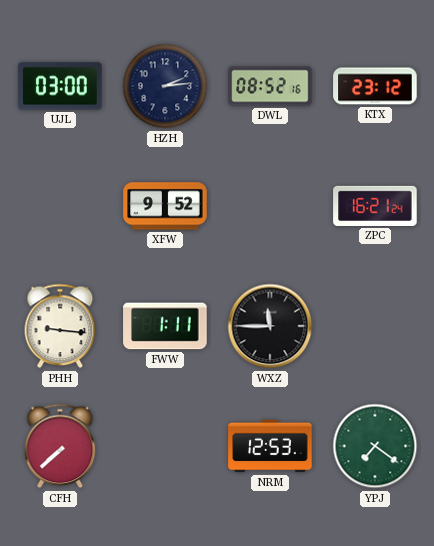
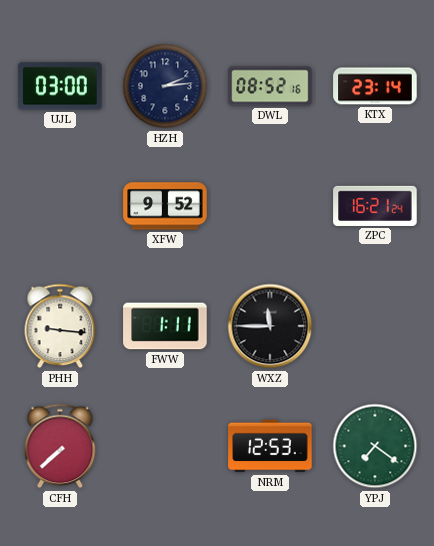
KTX: 23:12 -> 23:14 (375, 86)
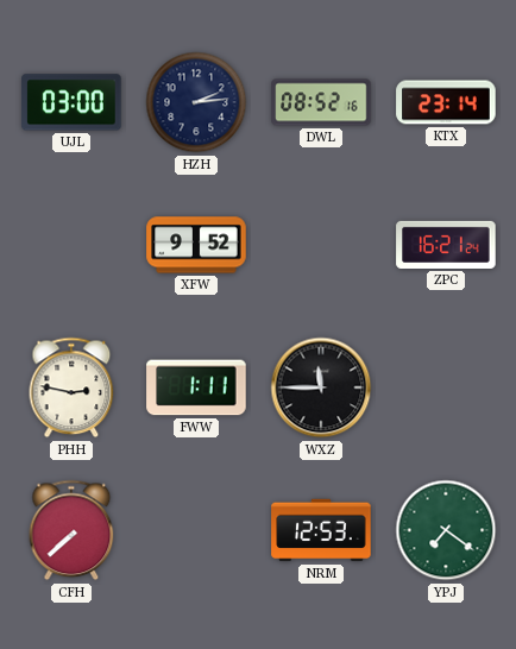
PHH: 9:16 -> 2:47 (71, 387)
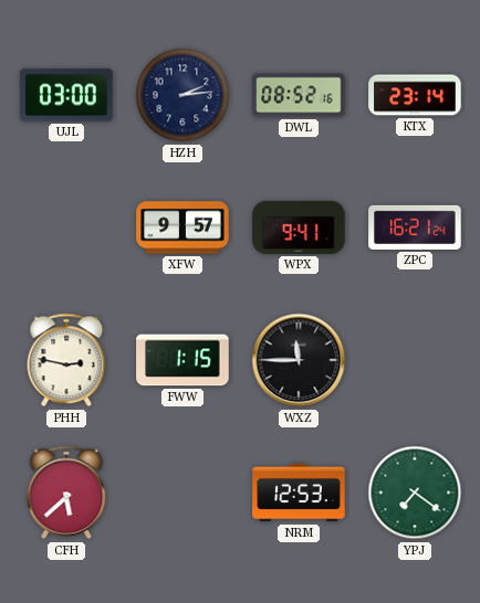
XFW: 9:52 -> 9:57 (182, 228)
WPX: none -> 9:41 (299, 228)
FWW: 1:11 -> 1:15 (182, 360)
CFH: 7:38 -> 5:38 (66, 493)
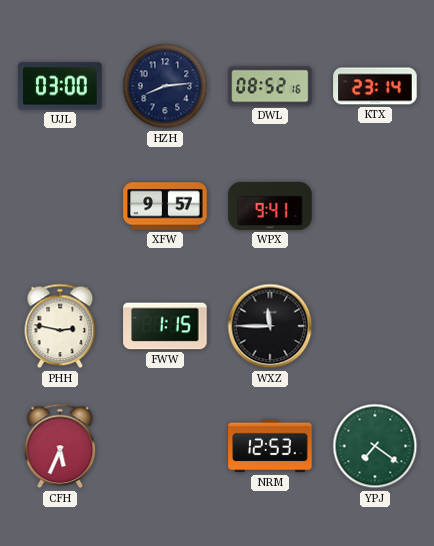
HZH: 2:14 -> 8:14 (165, 86)
ZPC: 16:21 -> none (415, 228)
CFH: 5:38 -> 5:34 (60, 446)
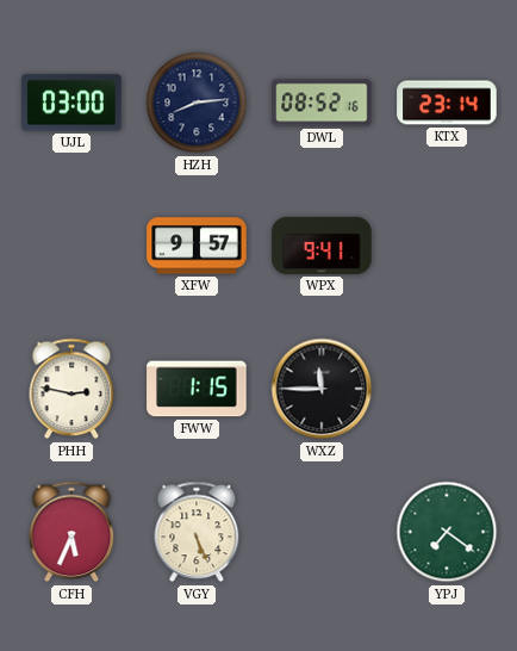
VGY: none -> 5:26 (197, 532)
NRM: 12:53 -> none (270, 446)
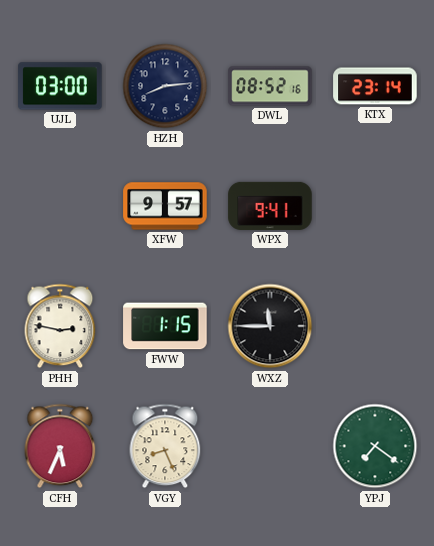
VGY: 5:26 -> 8:26 (165, 446)
